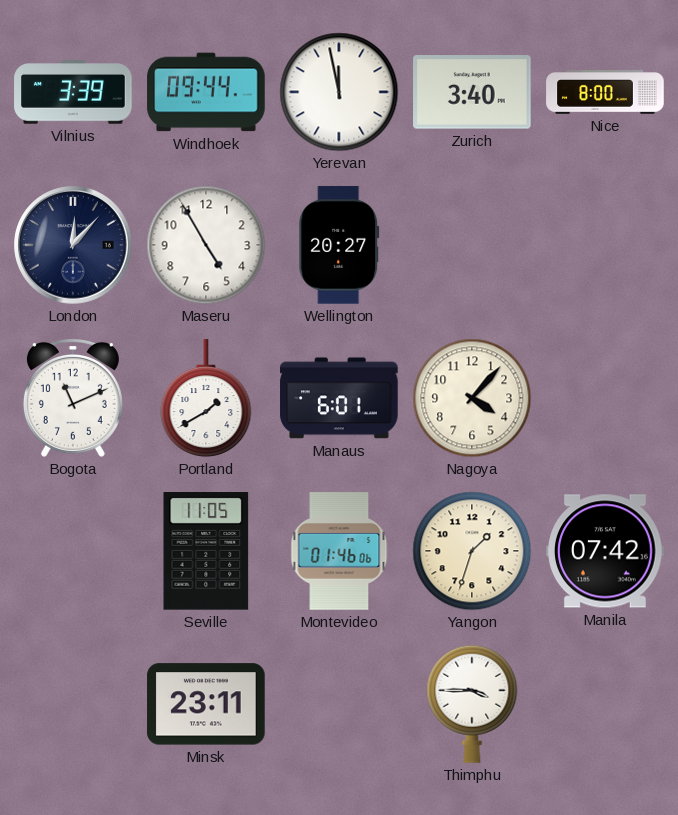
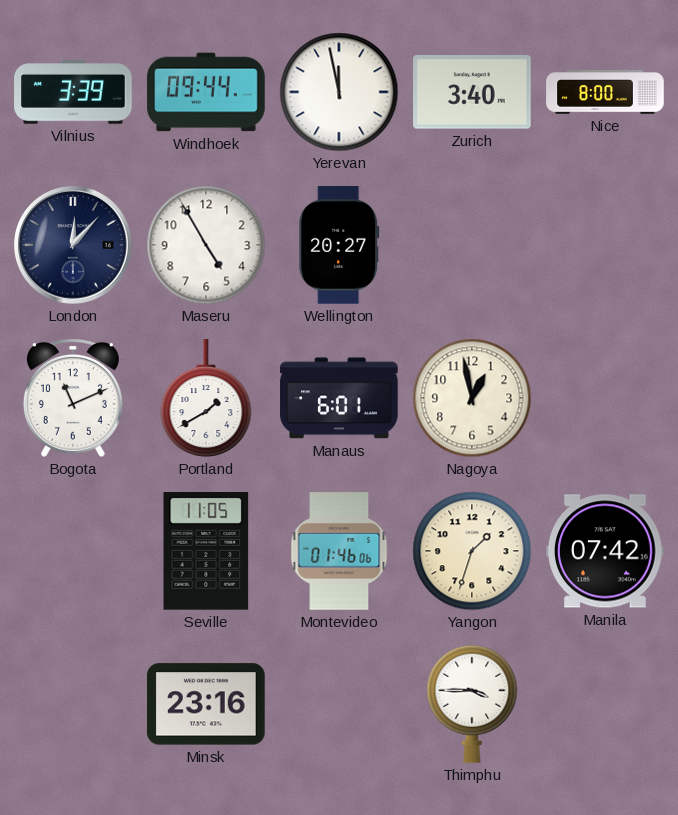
Nagoya: 4:07 -> 12:58 (472, 398)
Minsk: 23:11 -> 23:16 (206, 704)
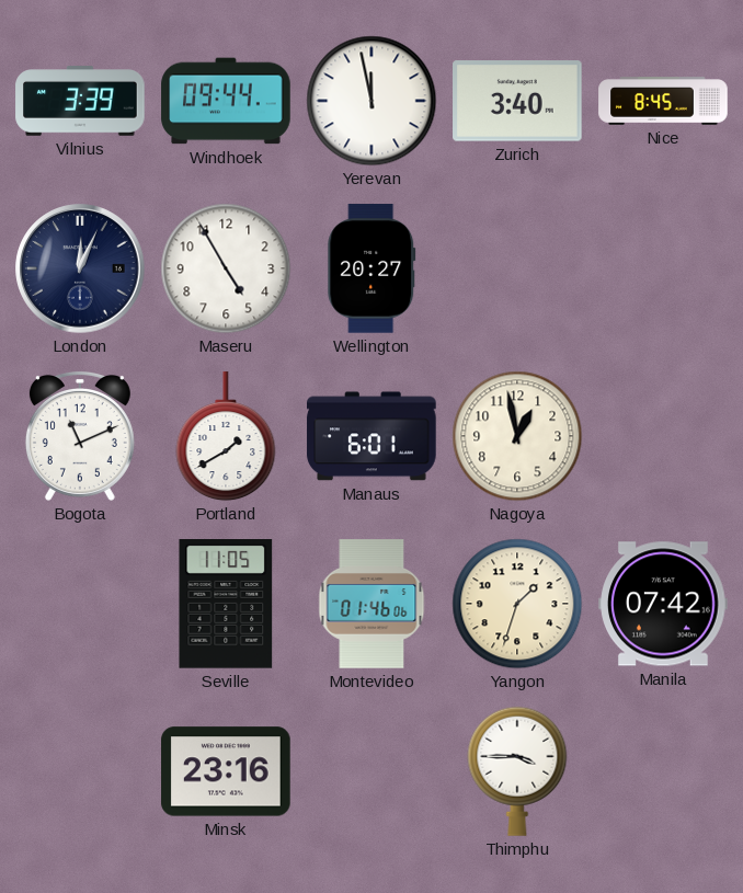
Nice: 8:00 -> 8:45 (663, 101)
London: 12:07 -> 12:04 (80, 268)
